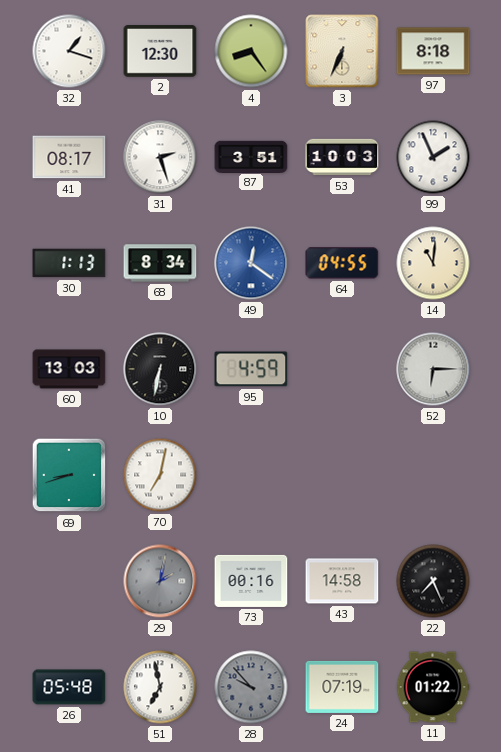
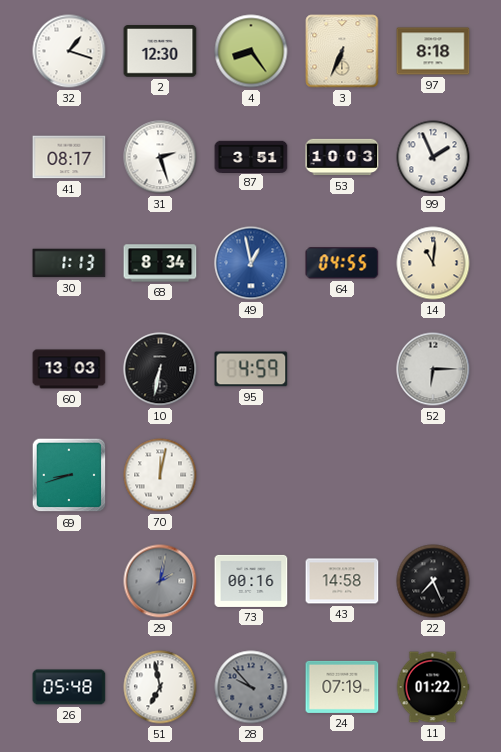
49: 12:21 -> 12:58 (251, 263)
70: 7:02 -> 12:02 (160, 475)
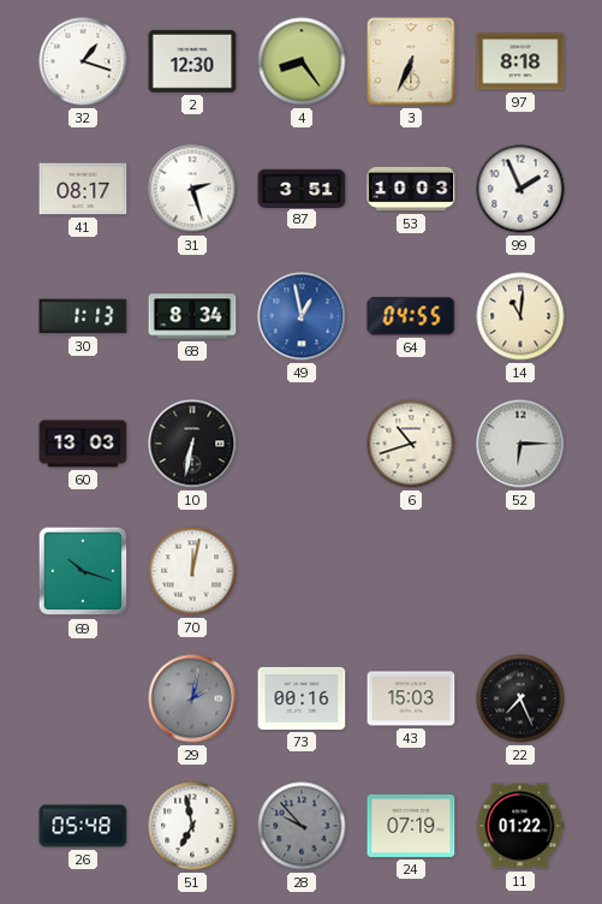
95: 4:59 -> none (251, 369)
6: none -> 10:42 (411, 444)
69: 8:42 -> 10:18 (83, 571)
43: 14:58 -> 15:03 (411, 698)
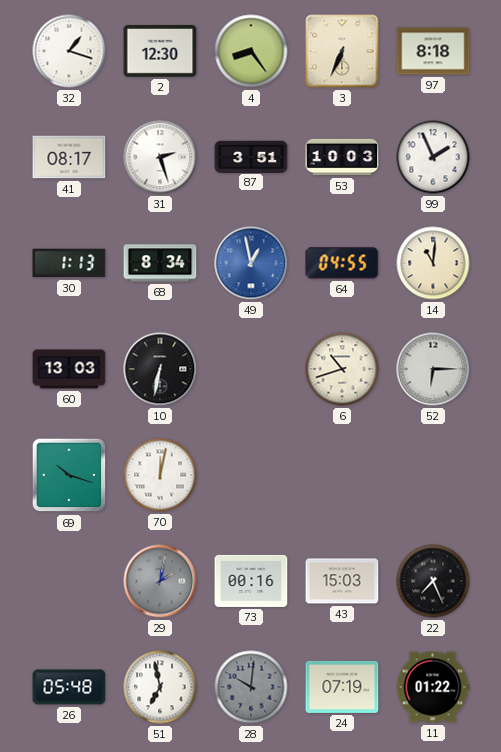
28: 9:53 -> 10:01 (251, 687)
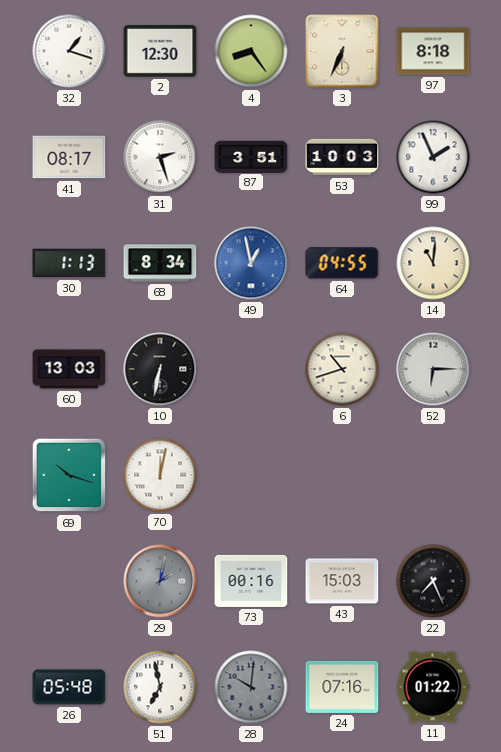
24: 07:19 -> 07:16 (342, 687)
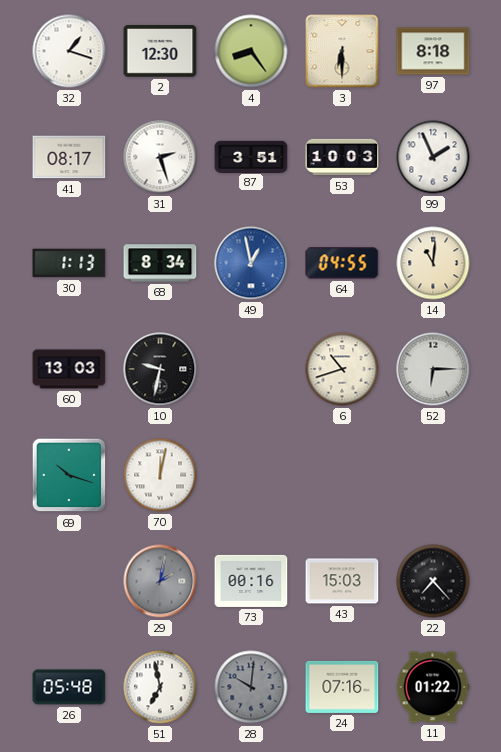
3: 6:34 -> 6:30 (342, 51)
10: 6:32 -> 9:32 (160, 369)
22: 7:26 -> 7:23 (433, 581)
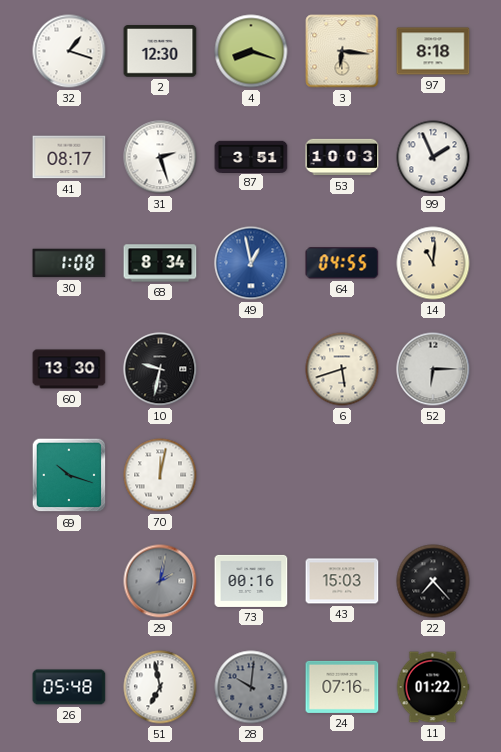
4: 8:24 -> 8:18 (251, 51)
3: 6:30 -> 6:16 (342, 51)
30: 1:13 -> 1:08 (69, 263)
60: 13:03 -> 13:30 (69, 369)
6: 10:42 -> 5:42 (342, 369)
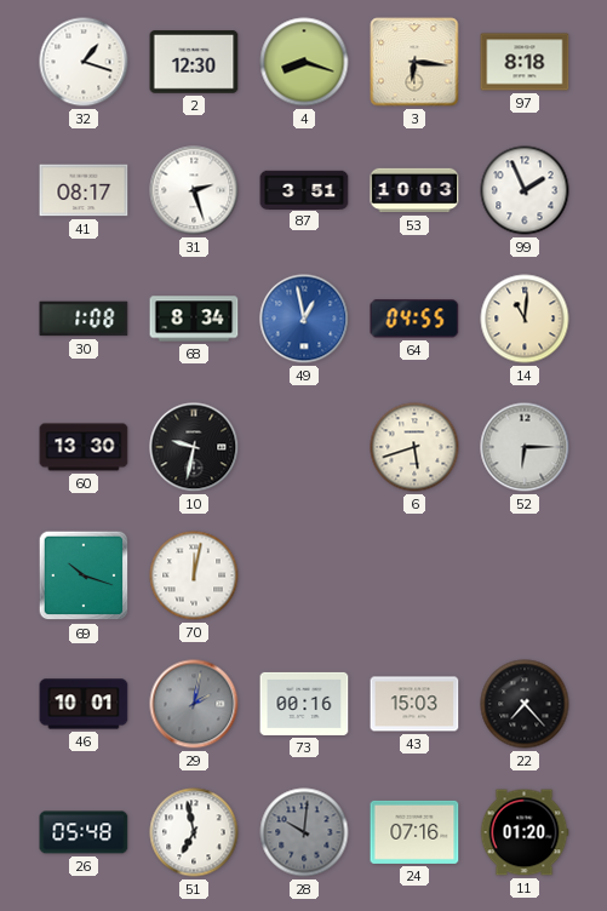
46: none -> 10:01 (84, 704)
11: 01:22 -> 01:20 (525, 832)
